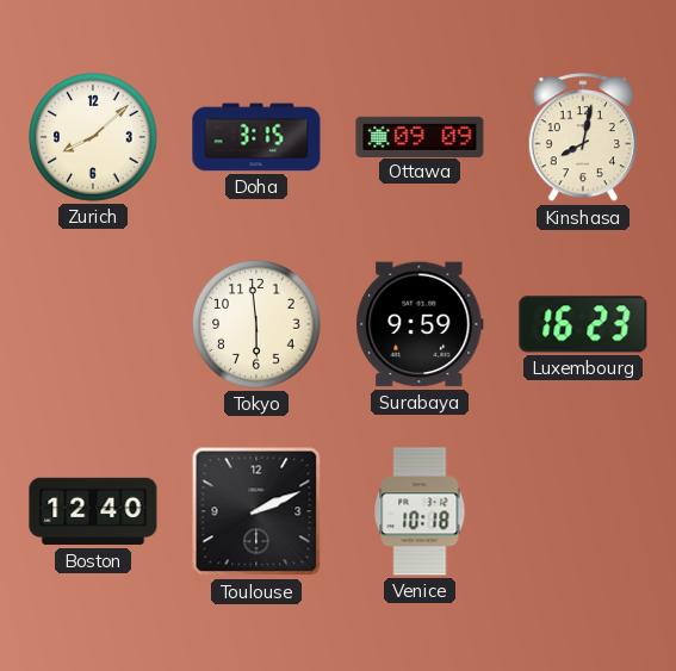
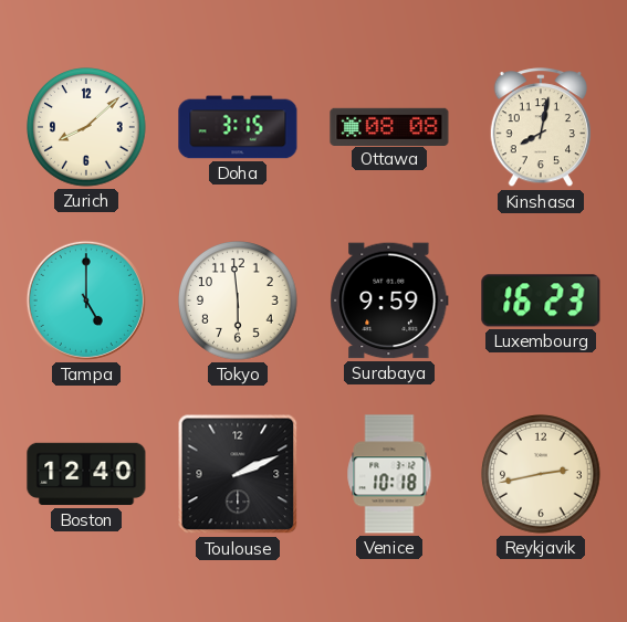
Ottawa: 09:09 -> 08:08 (389, 126)
Tampa: none -> 5:00 (86, 301)
Reykjavik: none -> 2:43 (541, 474)
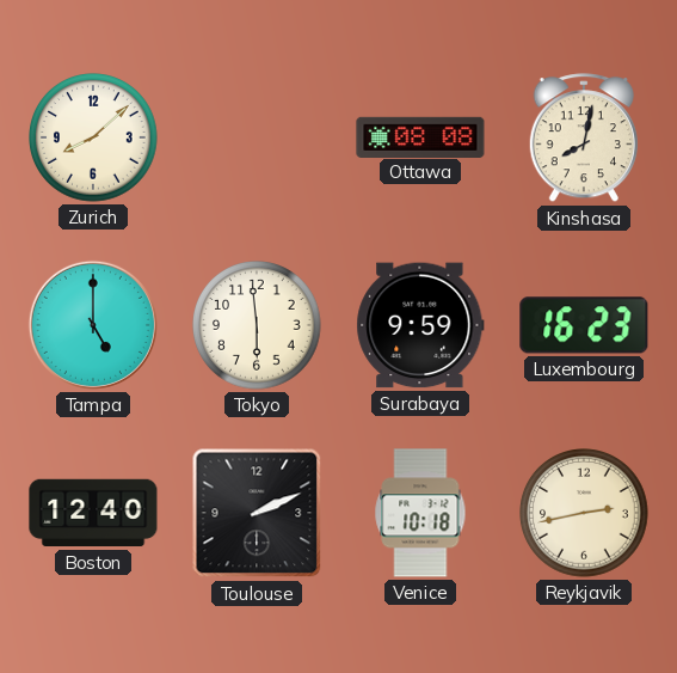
Doha: 3:15 -> none (238, 127)
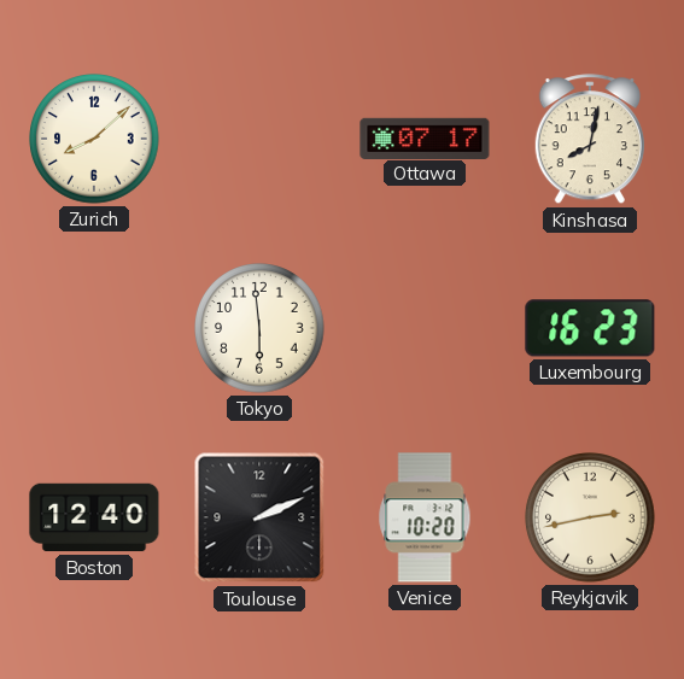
Ottawa: 08:08 -> 07:17 (425, 137)
Tampa: 5:00 -> none (93, 325)
Surabaya: 9:59 -> none (420, 325)
Venice: 10:18 -> 10:20 (425, 517)
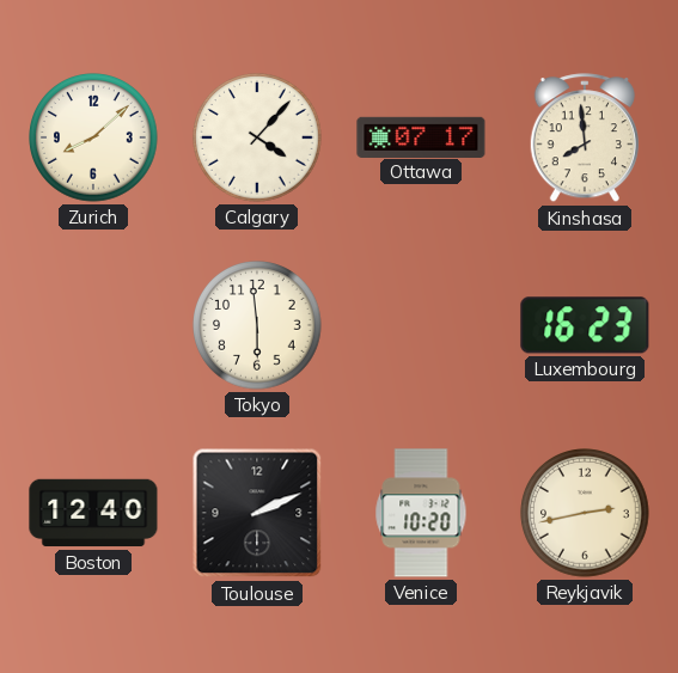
Calgary: none -> 4:07 (257, 137)
Kinshasa: 8:02 -> 7:59 (584, 139)
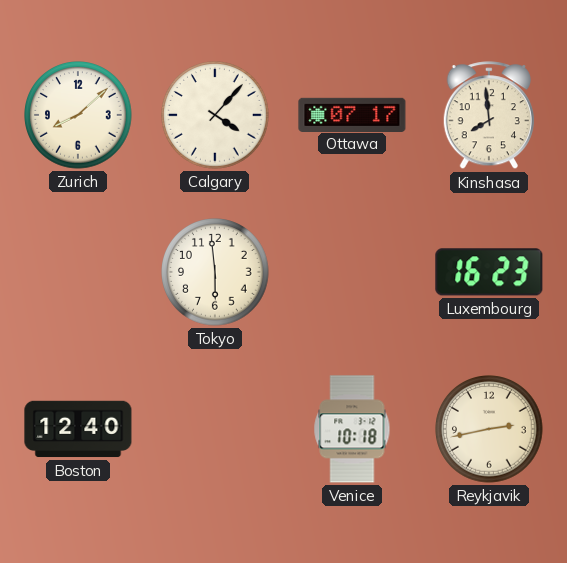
Toulouse: 2:11 -> none (257, 513)
Venice: 10:20 -> 10:18 (352, 429)
